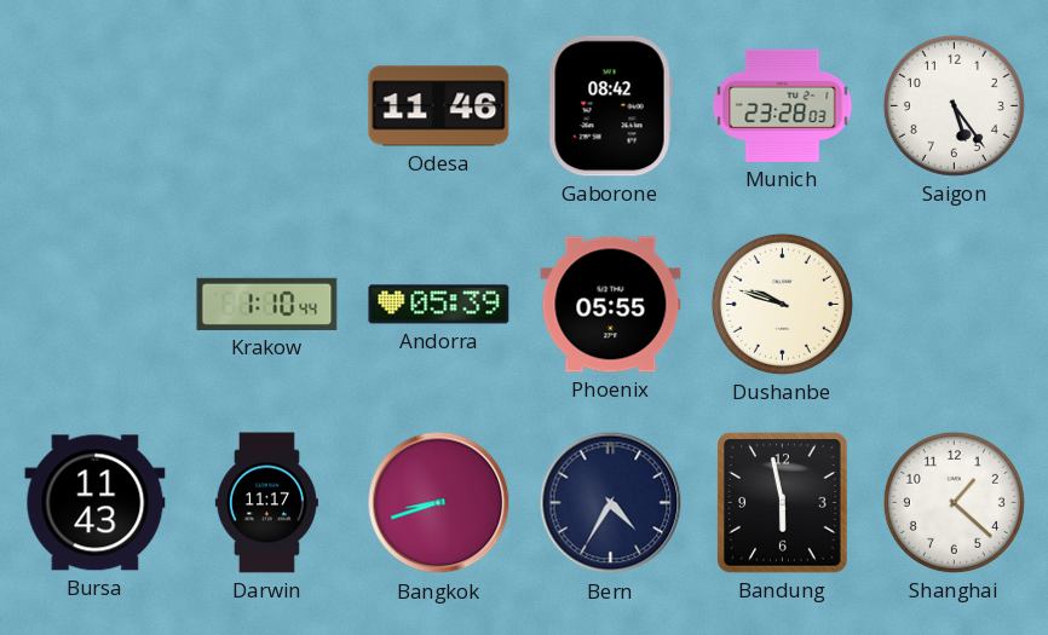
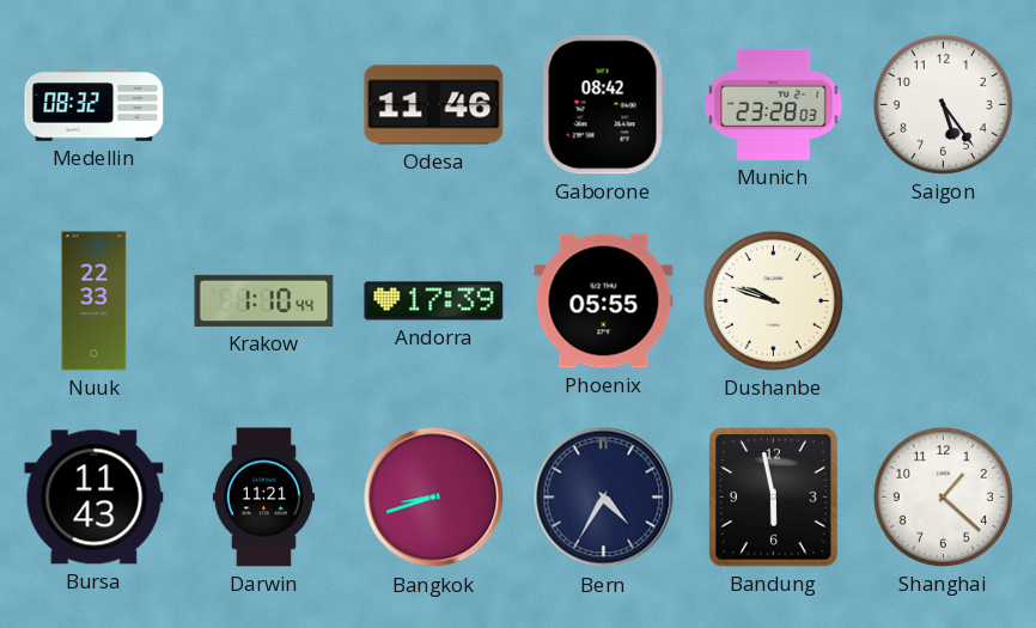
Medellin: none -> 08:32 (95, 105)
Nuuk: none -> 22:33 (95, 301)
Andorra: 05:39 -> 17:39 (434, 301)
Darwin: 11:17 -> 11:21 (263, 498)
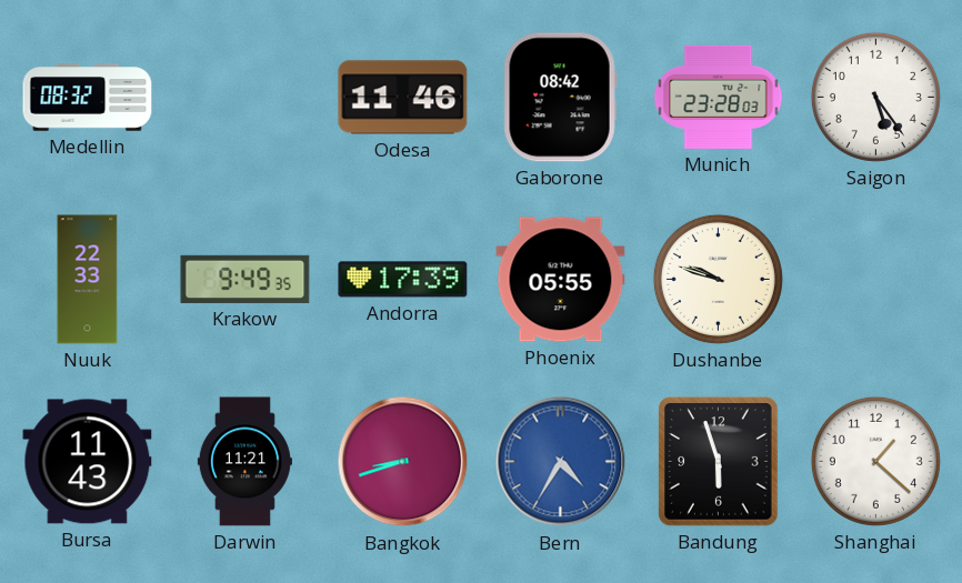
Krakow: 1:10 -> 9:49 (245, 279)
Bern dial: navy -> blue (561, 462)
Bandung: 5:58 -> 5:57 (719, 462)
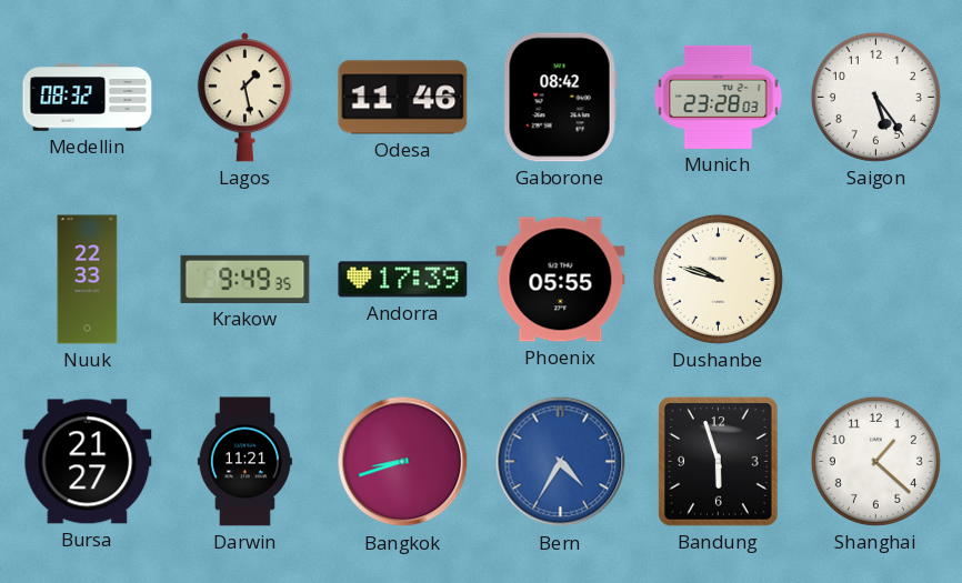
Lagos: none -> 1:28 (244, 98)
Bursa: 11:43 -> 21:27 (88, 462)
